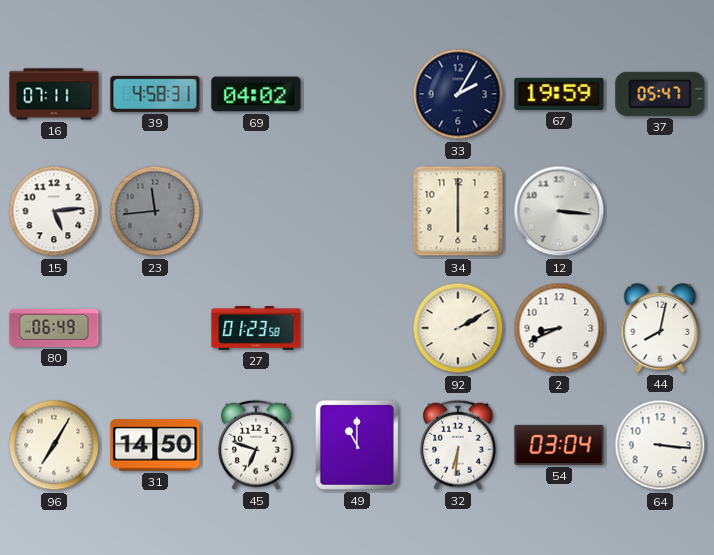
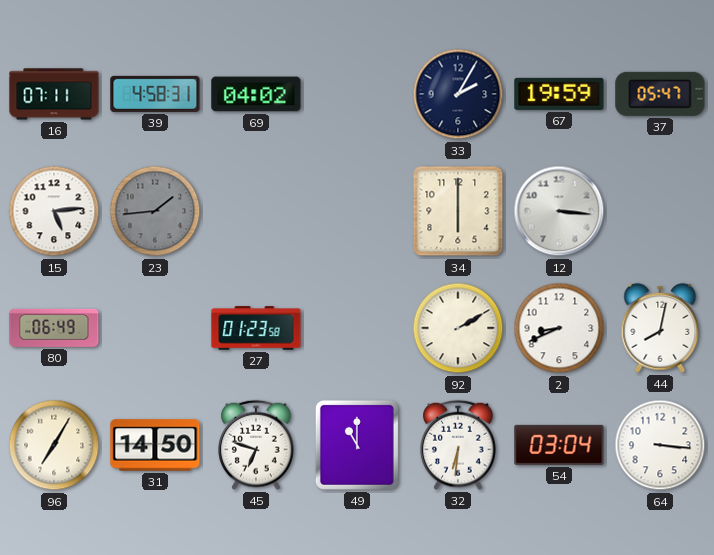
23: 11:44 -> 1:44 (155, 211)
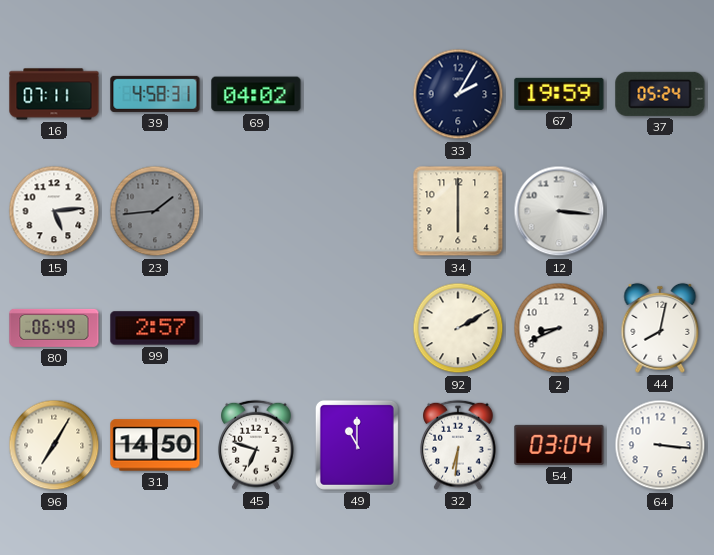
37: 05:47 -> 05:24 (660, 94)
99: none -> 2:57 (155, 328)
27: 01:23 -> none (256, 328)
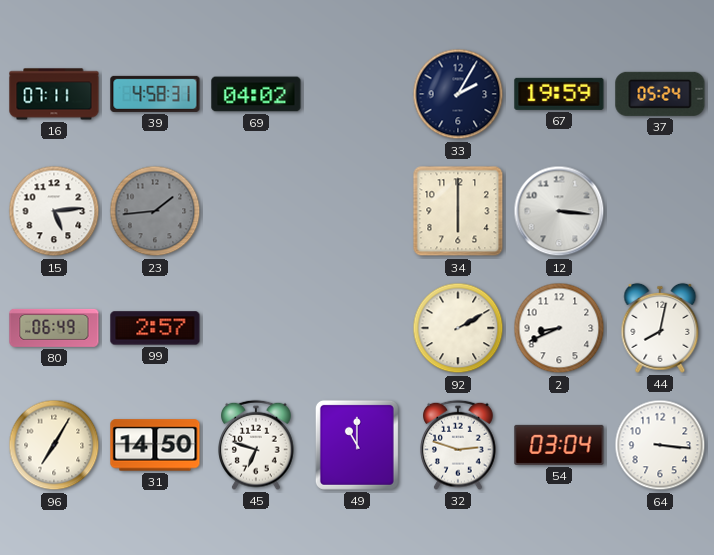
32: 6:31 -> 2:48 (459, 445)
